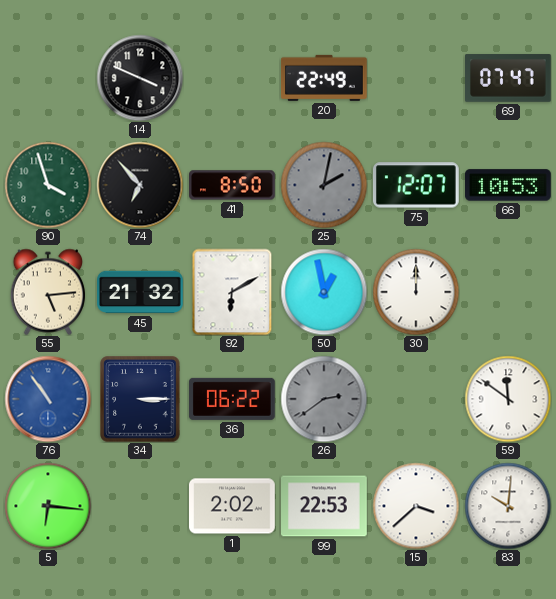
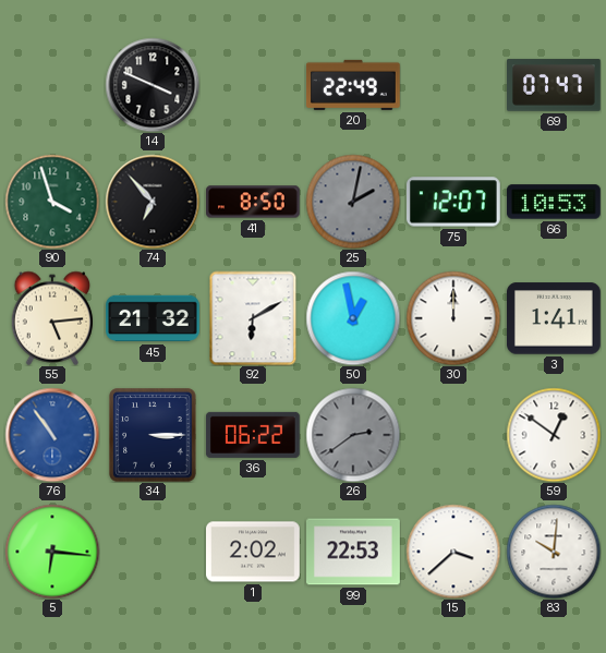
3: none -> 1:41 (555, 318)
59: 11:51 -> 12:51 (554, 435)
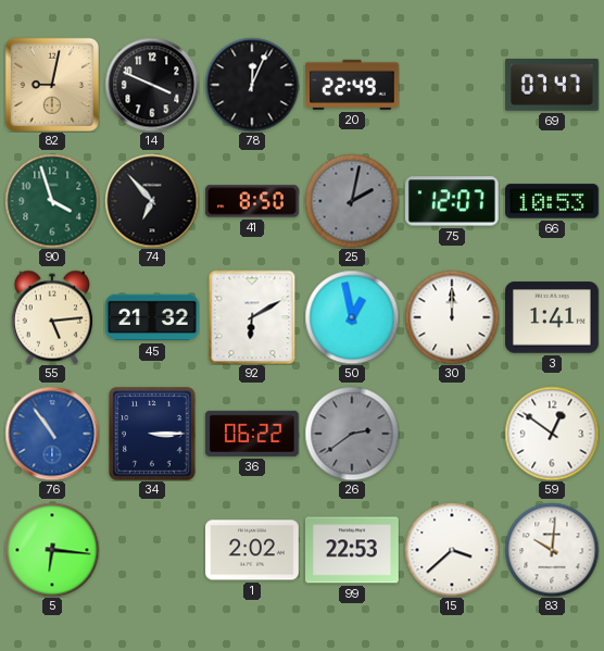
82: none -> 9:02 (52, 85)
78: none -> 12:04 (252, 85)
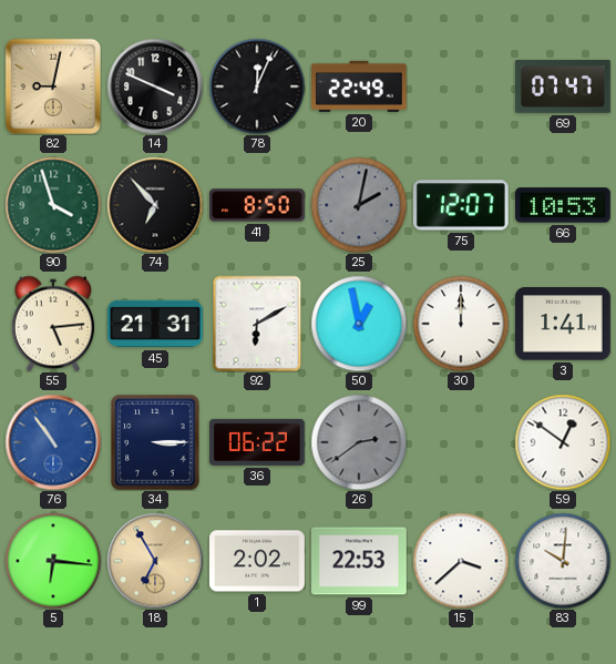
45: 21:32 -> 21:31 (155, 324)
18: none -> 6:55 (155, 561)
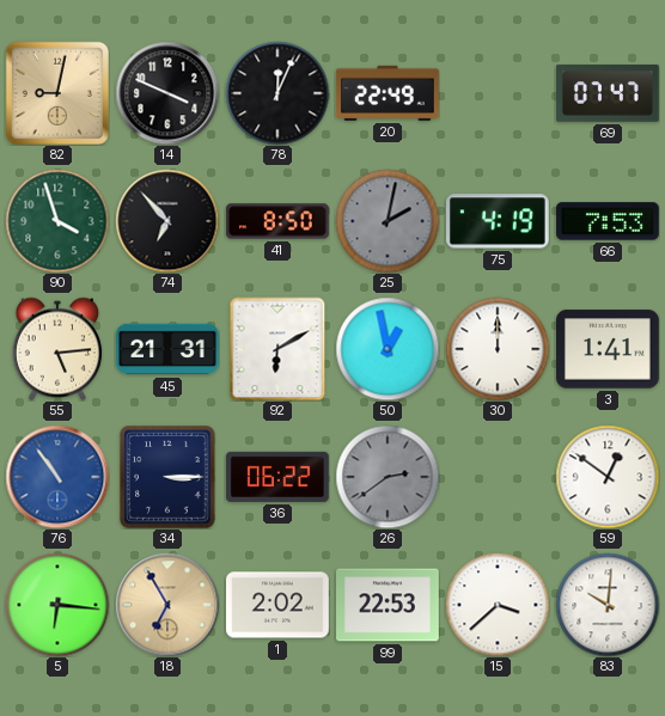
75: 12:07 -> 4:19 (498, 221)
66: 10:53 -> 7:53 (609, 221)
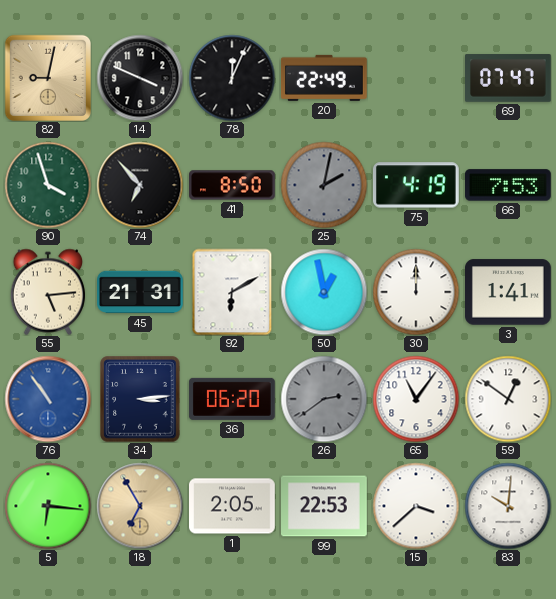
34: 3:15 -> 3:14 (140, 399)
36: 06:22 -> 06:20 (232, 399)
65: none -> 11:06 (416, 399)
1: 2:02 -> 2:05 (233, 506)
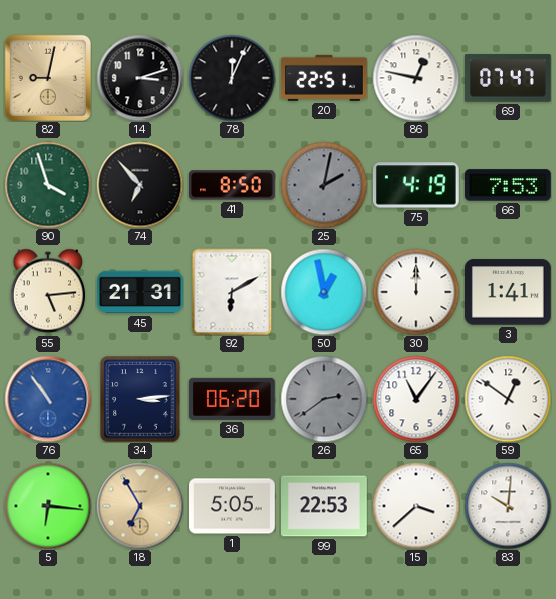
14: 3:49 -> 3:12 (140, 78)
20: 22:49 -> 22:51 (325, 78)
86: none -> 12:47 (416, 78)
1: 2:05 -> 5:05 (233, 506)
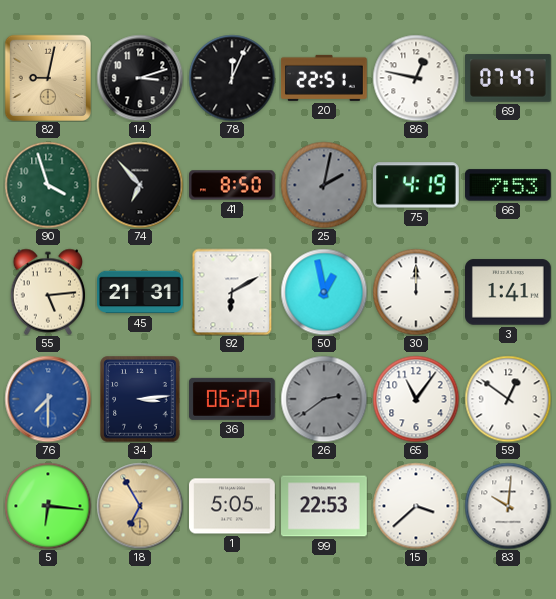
76: 10:54 -> 7:30 (48, 399)
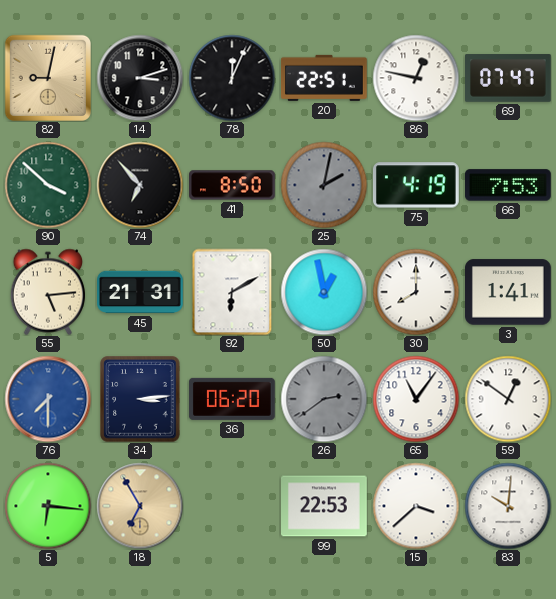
90: 3:57 -> 3:52 (48, 185)
30: 12:00 -> 8:00 (416, 292)
1: 5:05 -> none (233, 506)
